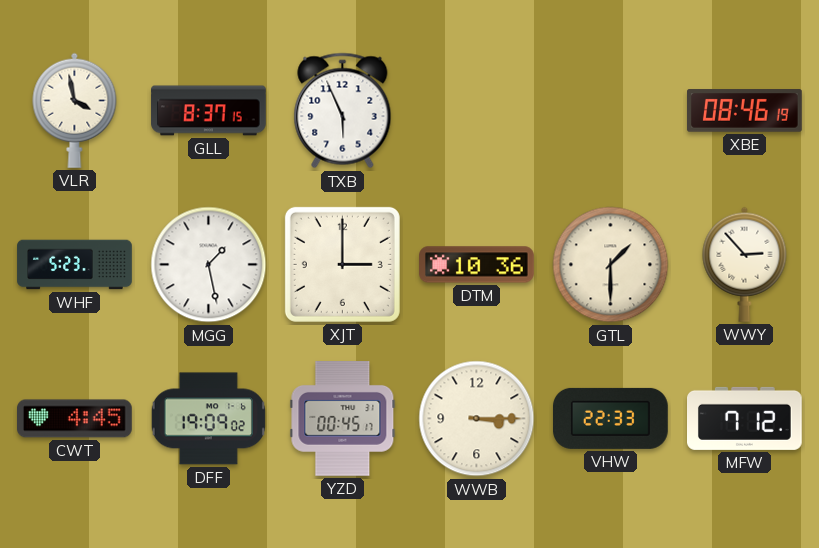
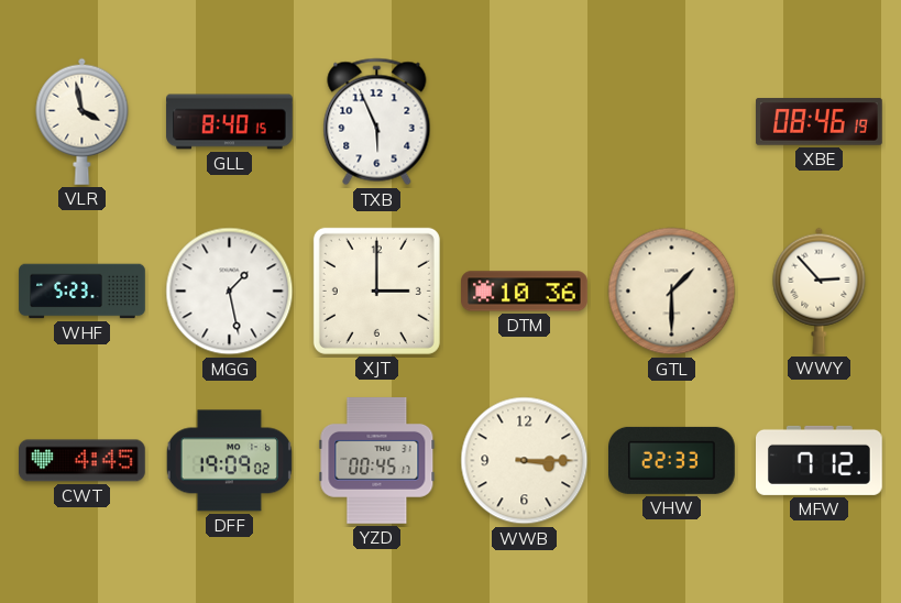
GLL: 8:37 -> 8:40 (230, 122)
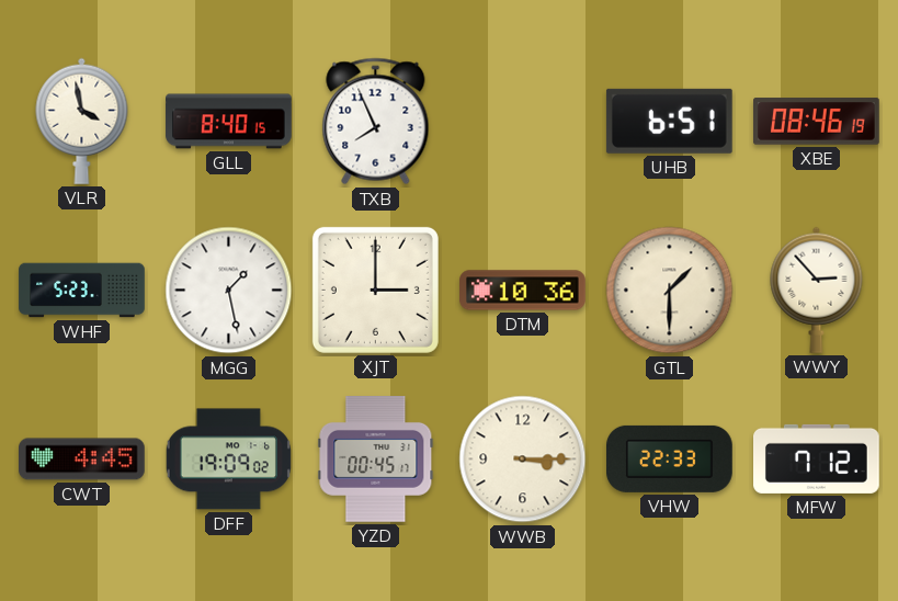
TXB: 5:56 -> 7:56 (376, 122)
UHB: none -> 6:51 (669, 121)
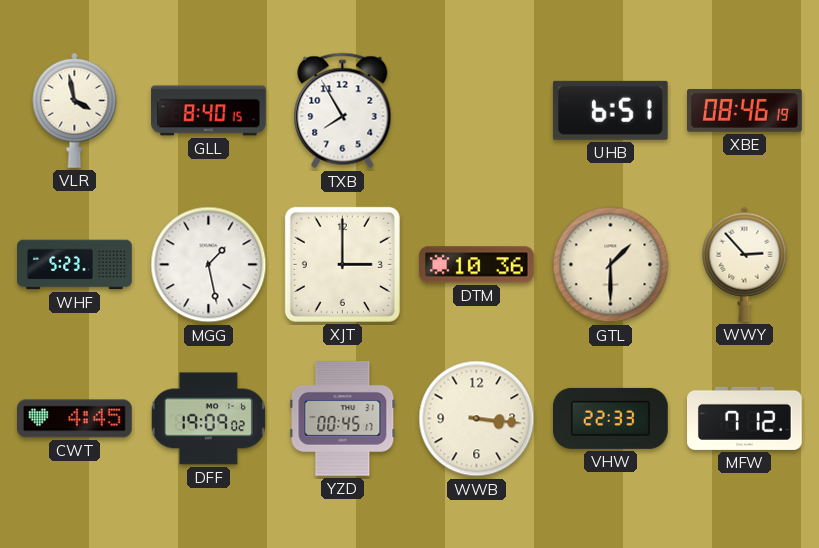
TXB: 7:56 -> 7:55 (343, 111)
WWB: 3:15 -> 3:16 (477, 419)
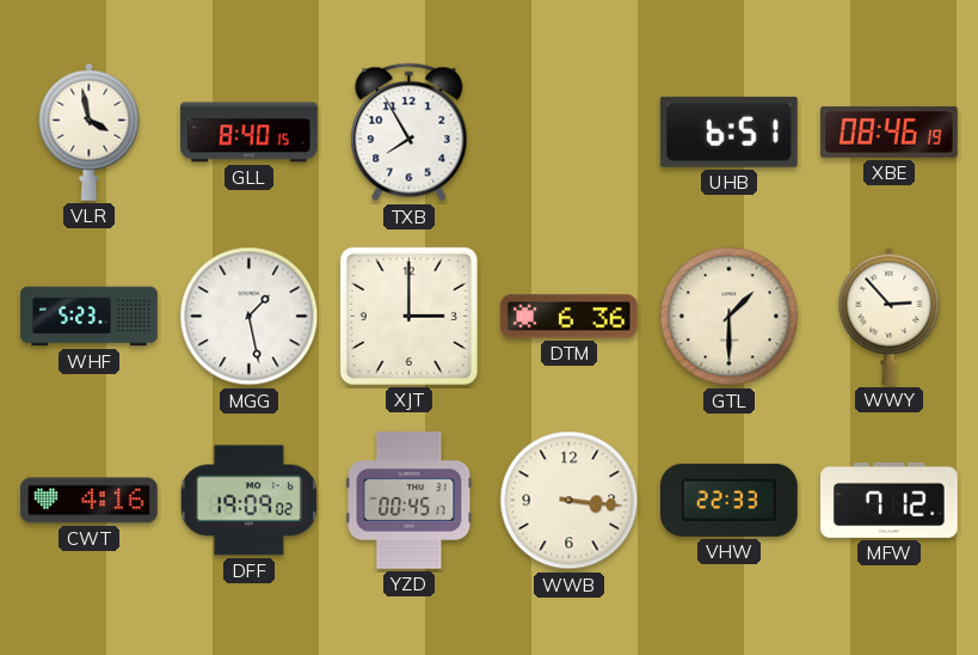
DTM: 10:36 -> 6:36 (570, 317)
CWT: 4:45 -> 4:16 (90, 501)
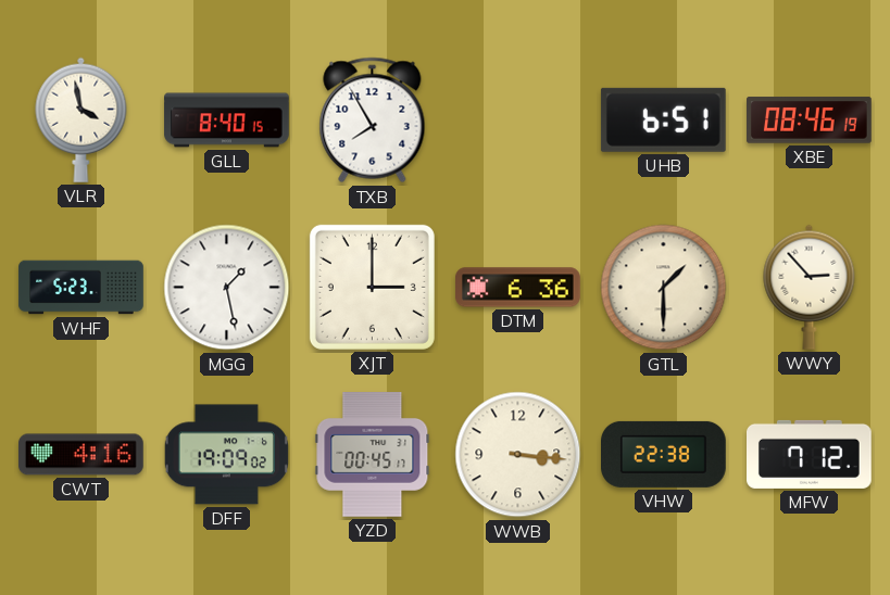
VHW: 22:33 -> 22:38 (664, 454)
